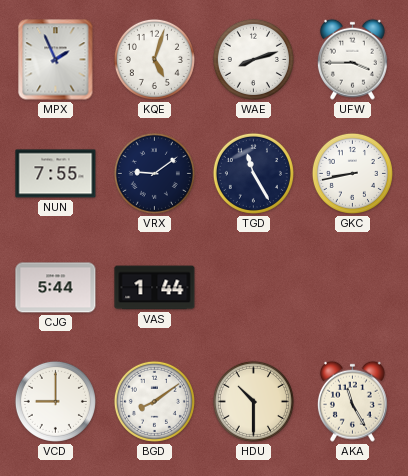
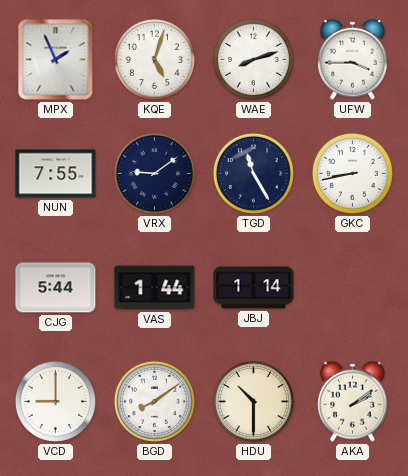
JBJ: none -> 1:14 (254, 288)
AKA: 11:25 -> 2:09 (352, 401)
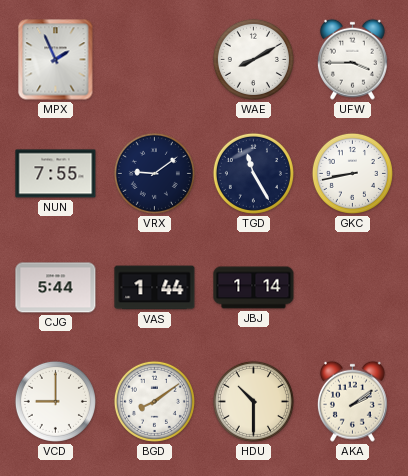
KQE: 5:03 -> none (154, 59)
WAE: 8:12 -> 8:10 (253, 59)
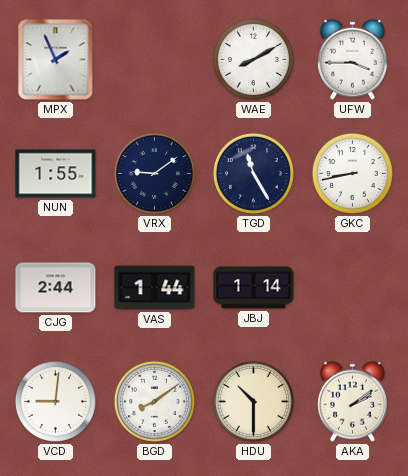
NUN: 7:55 -> 1:55 (56, 174)
CJG: 5:44 -> 2:44 (56, 288)
VCD: 9:00 -> 9:01 (55, 401)
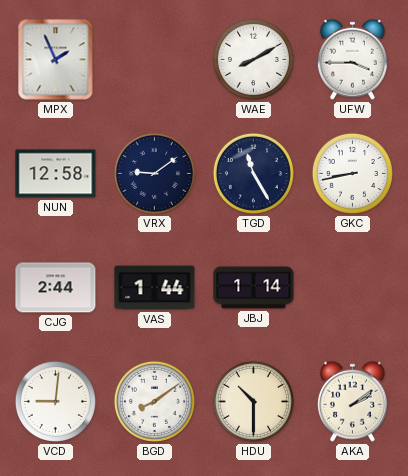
NUN: 1:55 -> 12:58 (56, 174)
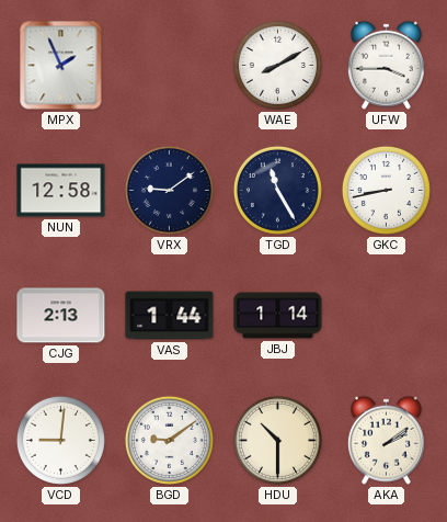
CJG: 2:44 -> 2:13 (61, 316)
BGD: 8:09 -> 9:09 (169, 440)
